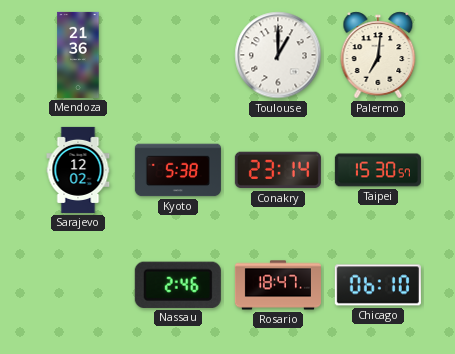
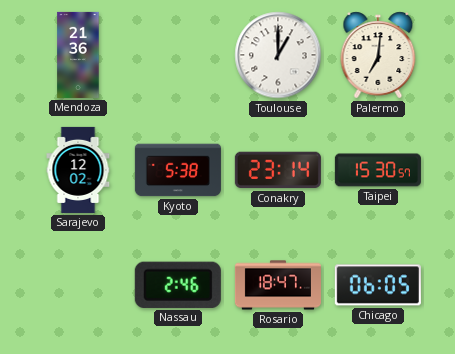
Chicago: 06:10 -> 06:05 (378, 285)
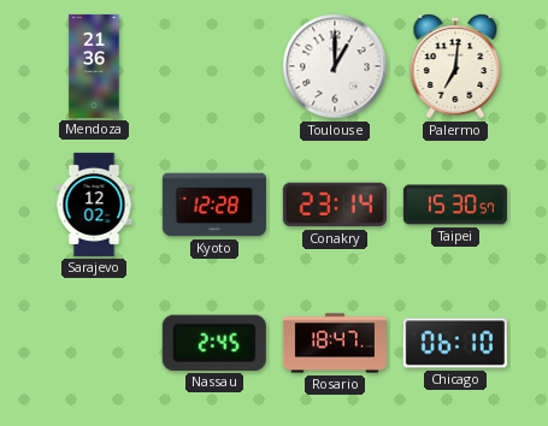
Kyoto: 5:38 -> 12:28 (214, 205)
Nassau: 2:46 -> 2:45 (214, 343)
Chicago: 06:05 -> 06:10 (455, 343)
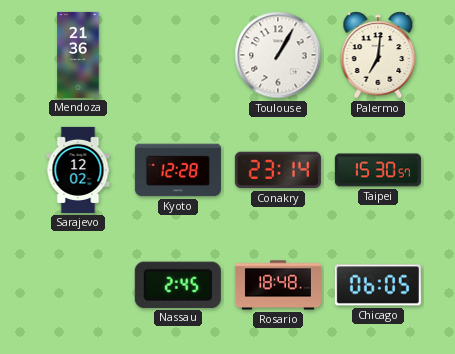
Toulouse: 1:00 -> 1:05 (278, 55)
Rosario: 18:47 -> 18:48 (278, 285)
Chicago: 06:10 -> 06:05 (378, 285)
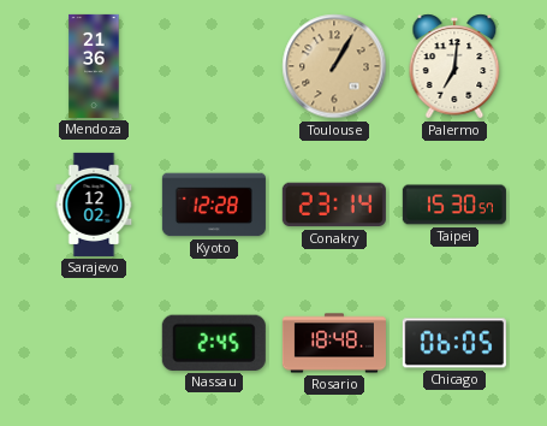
Toulouse dial: white -> champagne (334, 66)
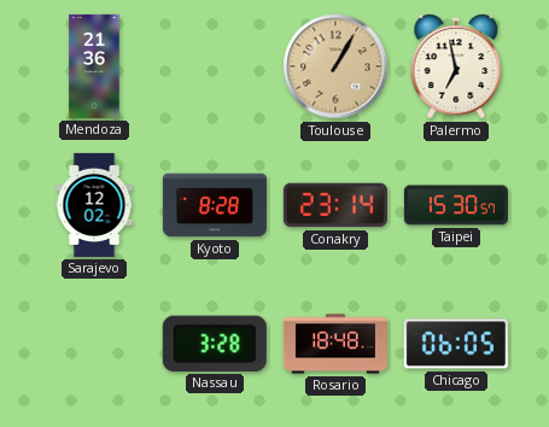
Palermo: 7:01 -> 6:58 (456, 66)
Kyoto: 12:28 -> 8:28 (215, 205)
Nassau: 2:45 -> 3:28 (215, 344)
